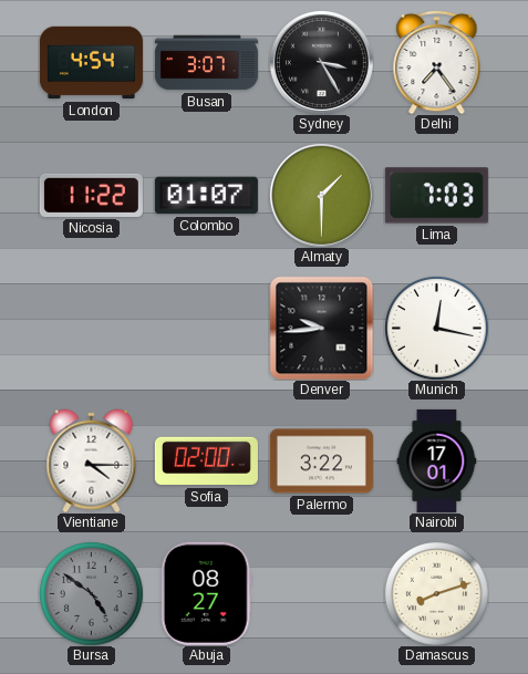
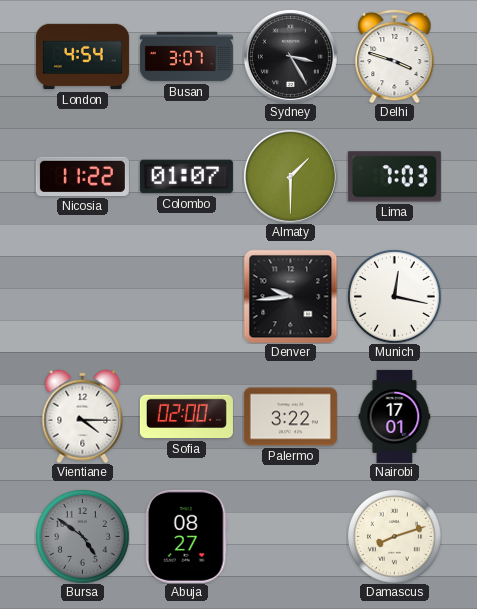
Delhi: 7:24 -> 3:48 (395, 56)
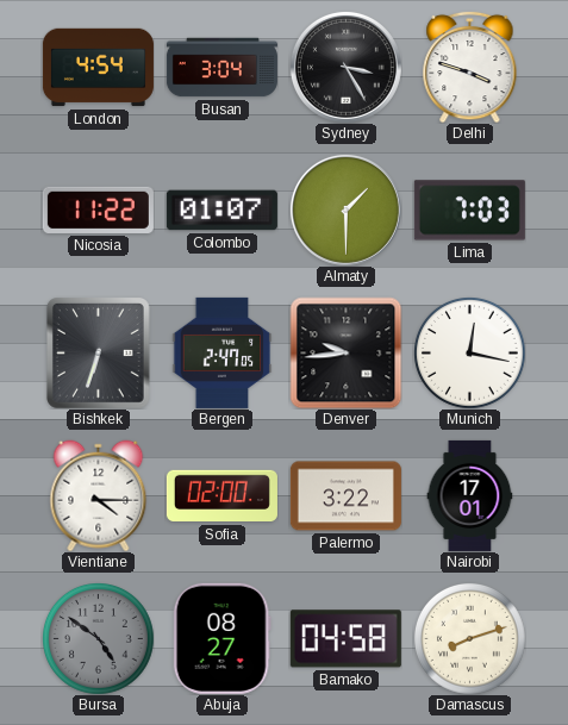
Busan: 3:07 -> 3:04 (221, 68)
Bishkek: none -> 6:33 (98, 354)
Bergen: none -> 2:47 (223, 352)
Bamako: none -> 04:58 (345, 639)
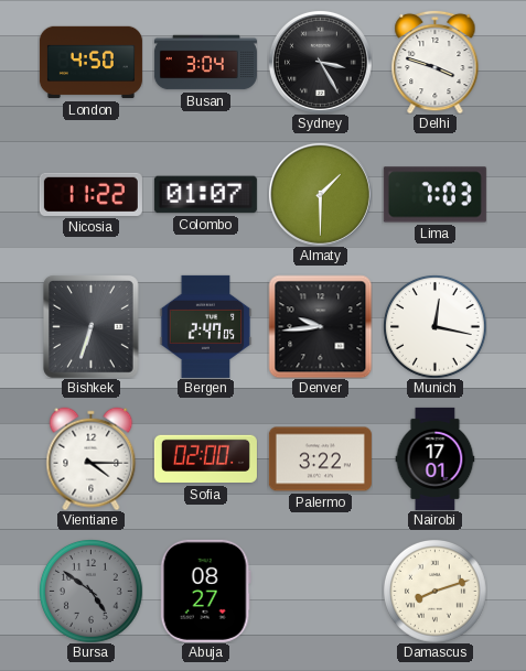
London: 4:54 -> 4:50 (90, 63)
Bamako: 04:58 -> none (345, 639)
